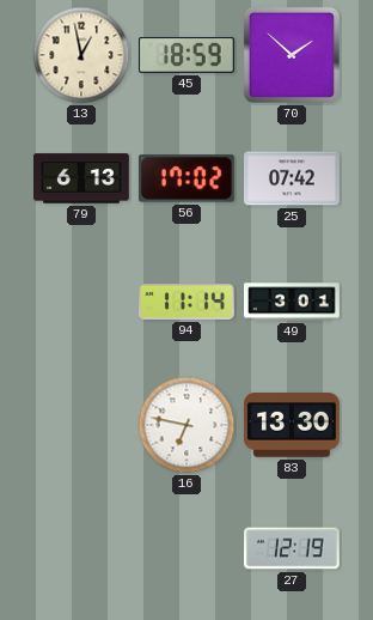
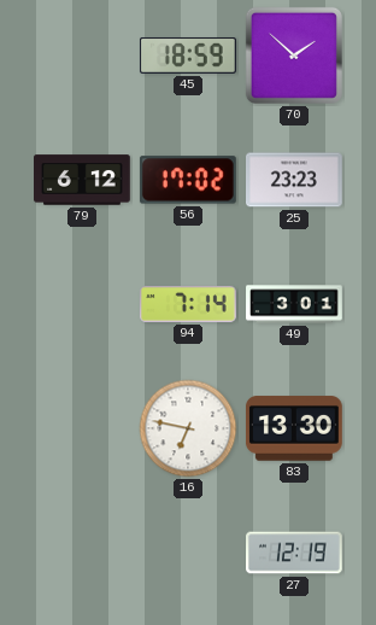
13: 12:58 -> none (81, 55)
79: 6:13 -> 6:12 (83, 180)
25: 07:42 -> 23:23 (295, 180)
94: 11:14 -> 7:14 (189, 304)
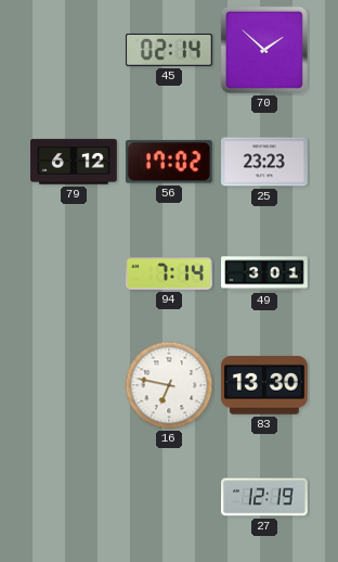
45: 18:59 -> 02:14 (169, 50)
